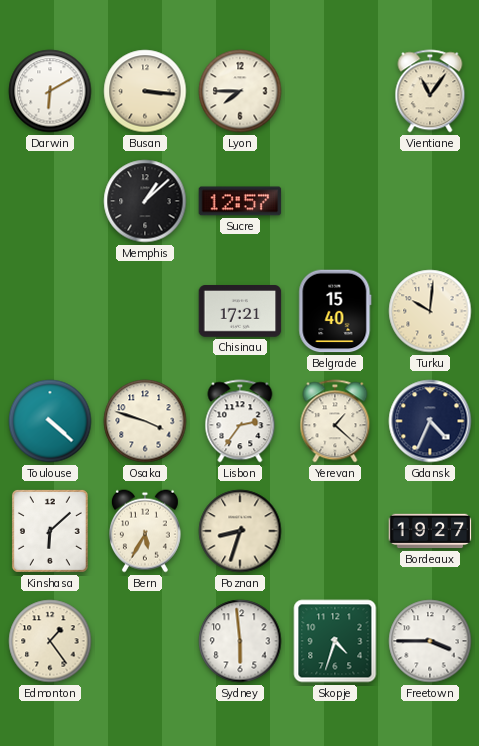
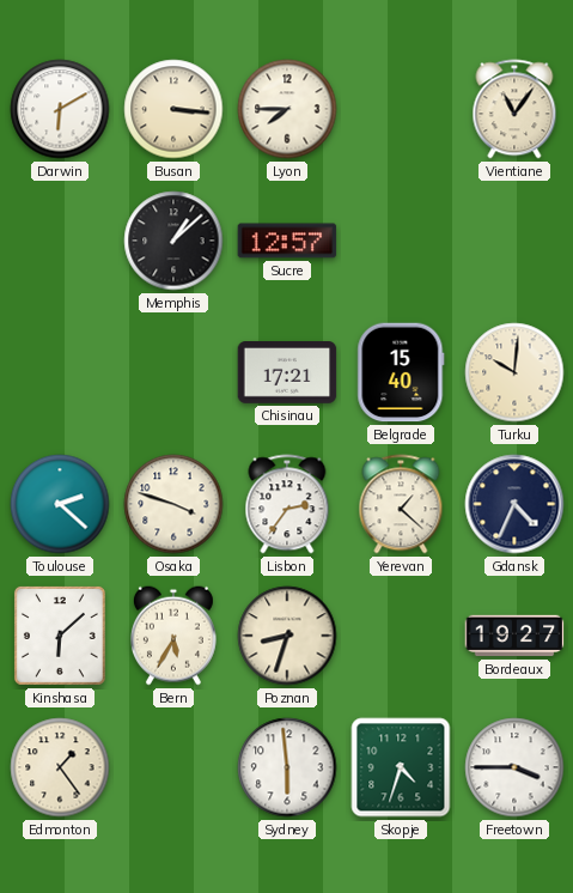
Toulouse: 4:22 -> 2:22 (60, 504)
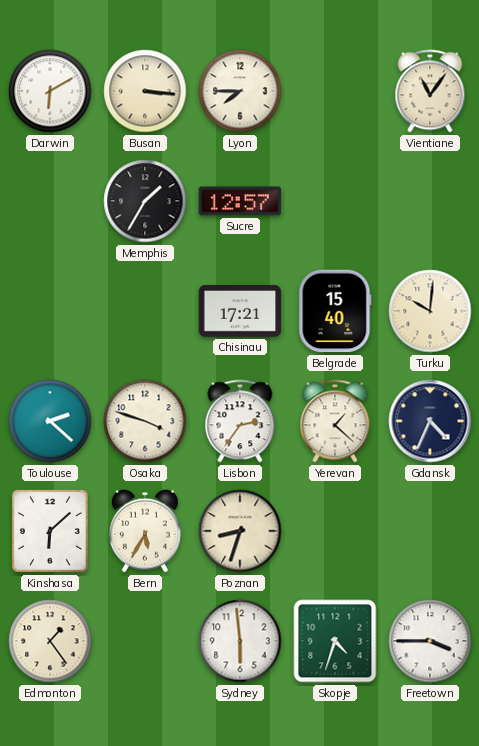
Memphis: 1:08 -> 1:35 (145, 201)
Bordeaux: 19:27 -> none (514, 636)
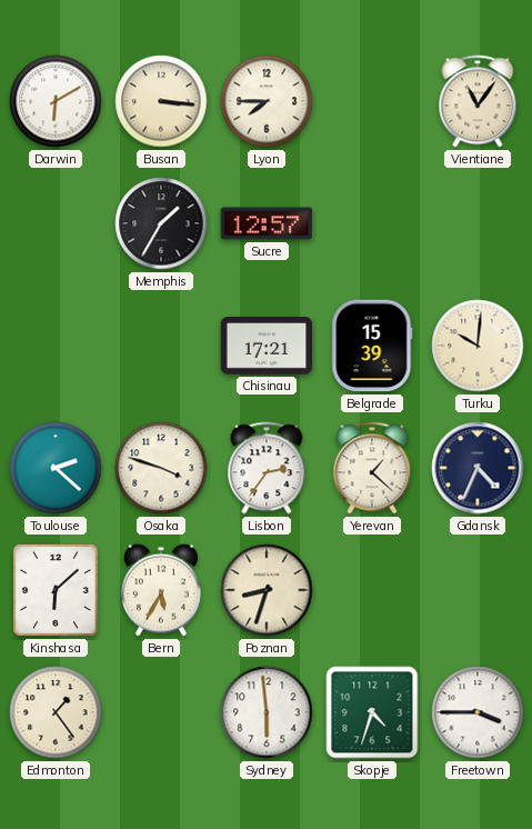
Belgrade: 15:40 -> 15:39 (372, 346)
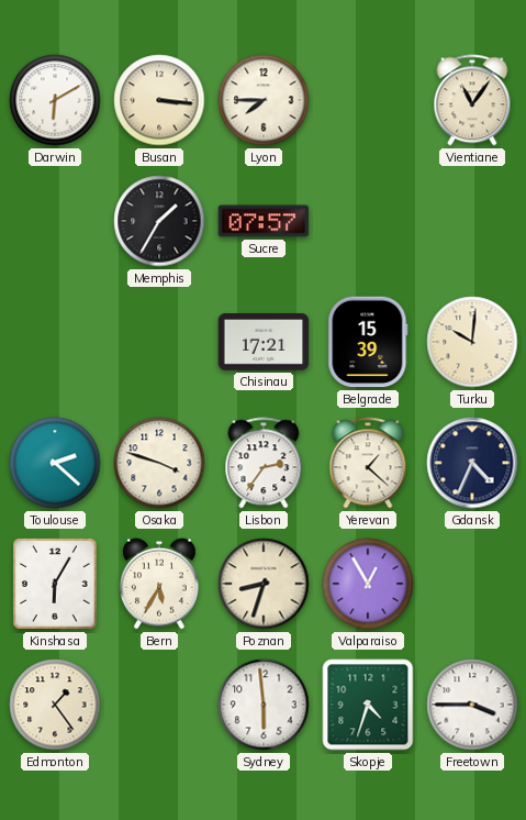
Sucre: 12:57 -> 07:57 (264, 221)
Kinshasa: 6:08 -> 6:05 (55, 584)
Valparaiso: none -> 12:55 (368, 584)
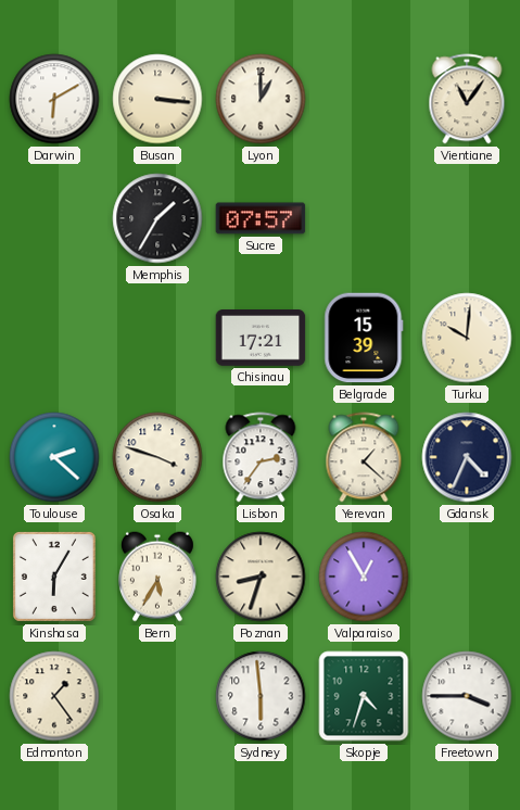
Lyon: 7:45 -> 1:00 (261, 99)
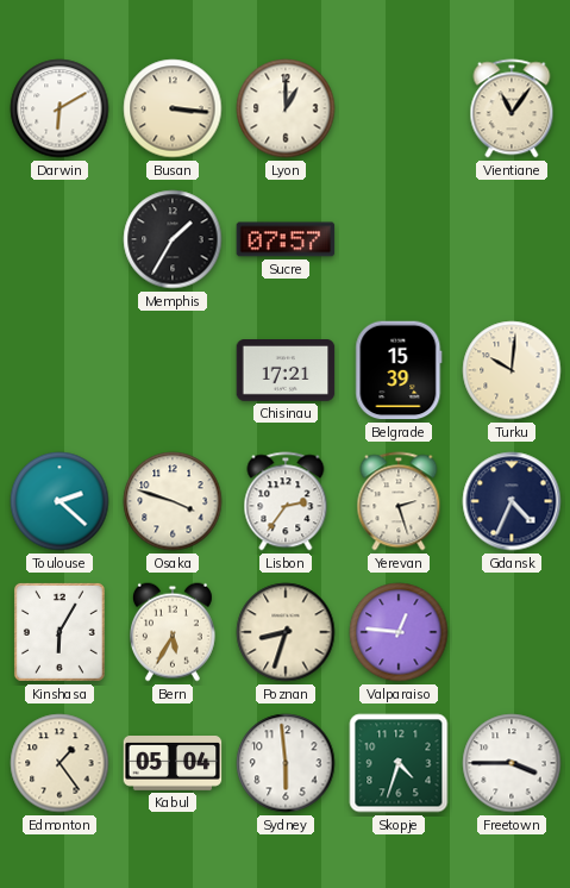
Yerevan: 1:22 -> 2:27 (399, 501)
Valparaiso: 12:55 -> 12:46 (399, 632)
Kabul: none -> 05:04 (173, 764)
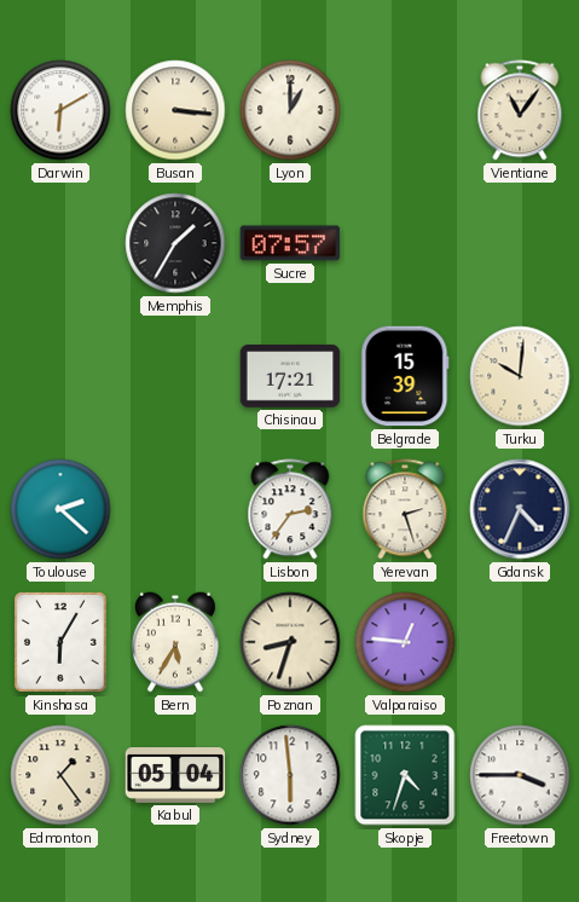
Osaka: 3:48 -> none (173, 501)
